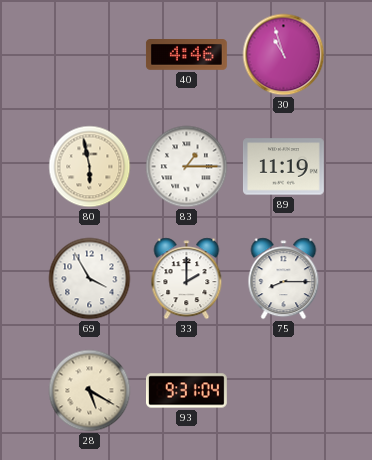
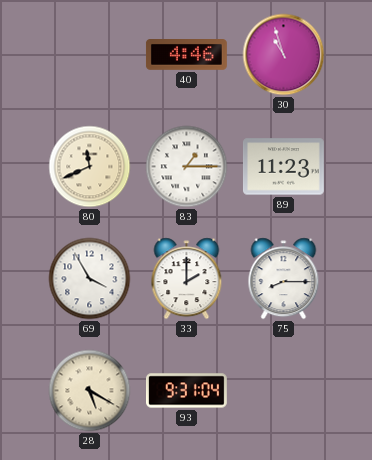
80: 5:58 -> 11:41 (90, 167)
89: 11:19 -> 11:23 (283, 167)
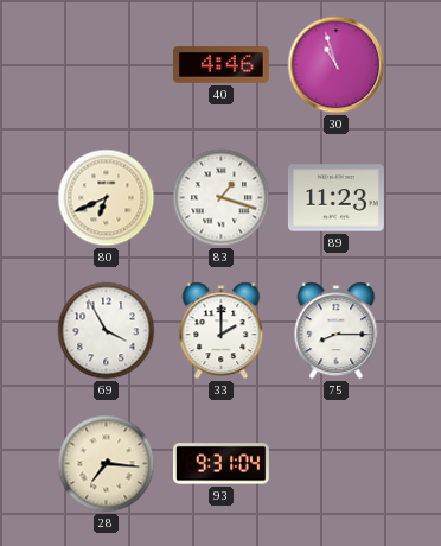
80: 11:41 -> 6:41 (107, 198)
83: 1:15 -> 1:18 (222, 198)
28: 5:20 -> 7:16 (107, 464)
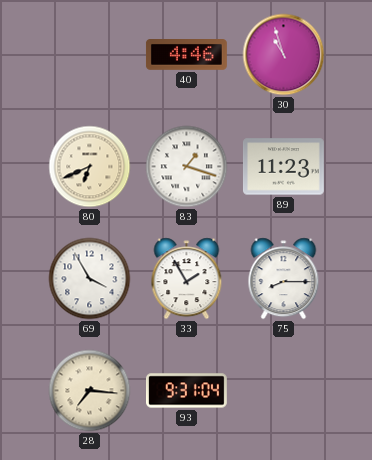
33: 2:00 -> 1:55 (187, 279)
